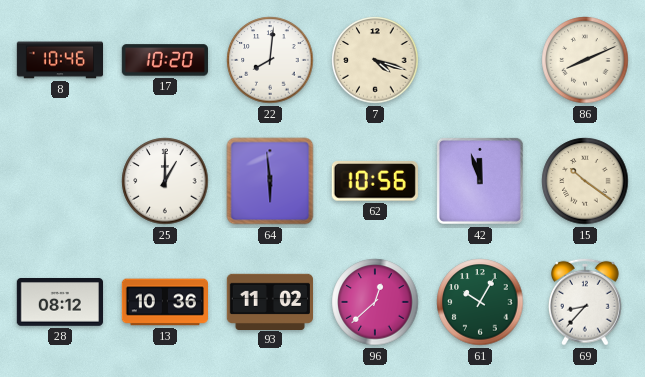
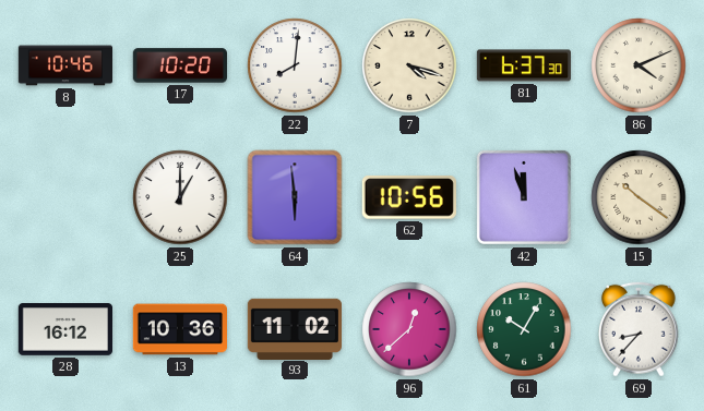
81: none -> 6:37 (523, 65)
86: 8:11 -> 4:11 (639, 65)
28: 08:12 -> 16:12 (64, 330)
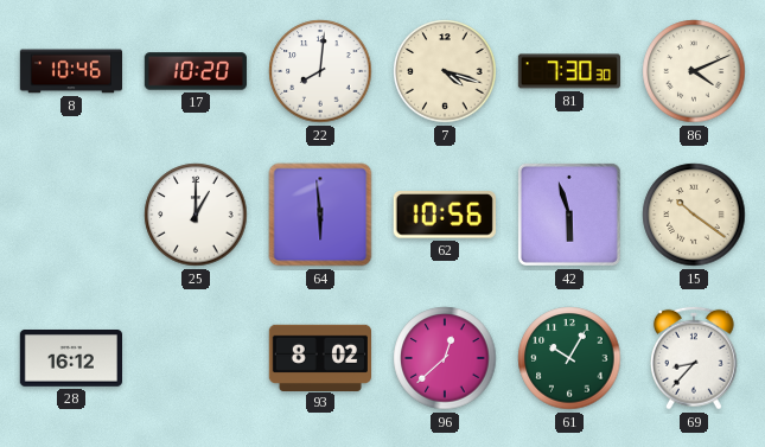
81: 6:37 -> 7:30 (568, 71)
42: 11:57 -> 5:57 (569, 215)
13: 10:36 -> none (179, 329)
93: 11:02 -> 8:02 (319, 357)
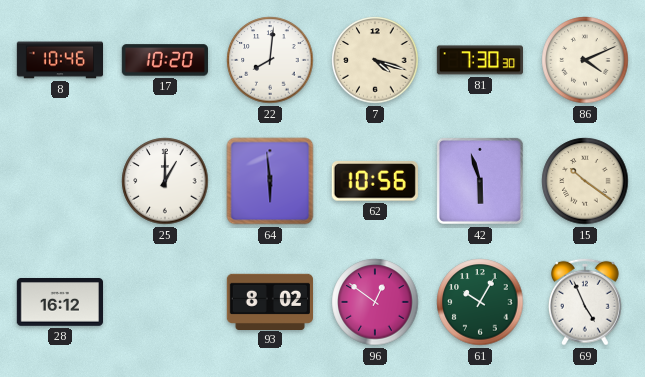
96: 12:38 -> 12:51 (375, 302)
69: 8:37 -> 4:56 (585, 302)
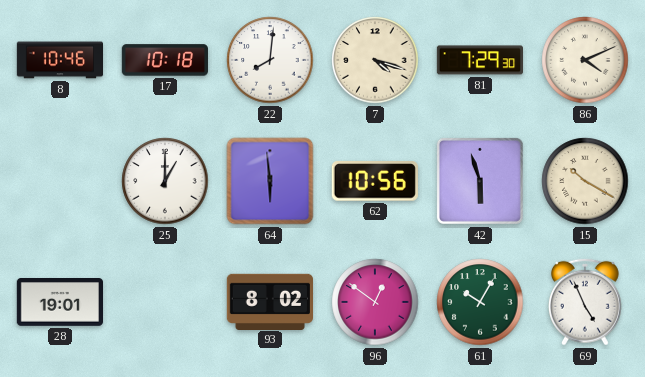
17: 10:20 -> 10:18 (164, 60)
81: 7:30 -> 7:29 (479, 60)
15: 10:21 -> 10:20 (585, 181)
28: 16:12 -> 19:01 (59, 303)
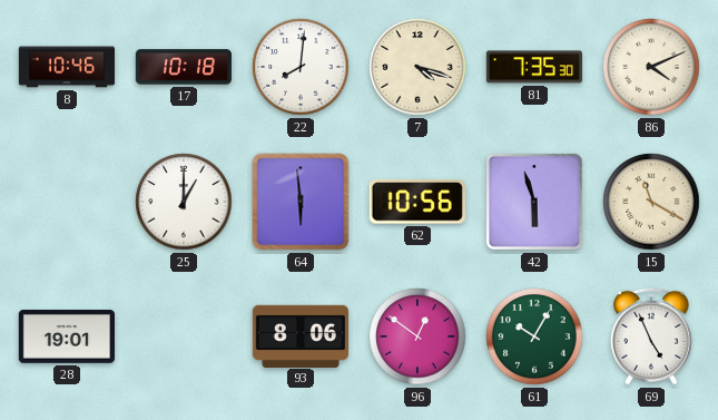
81: 7:29 -> 7:35 (533, 67)
15: 10:20 -> 11:20 (651, 202)
93: 8:02 -> 8:06 (299, 335)
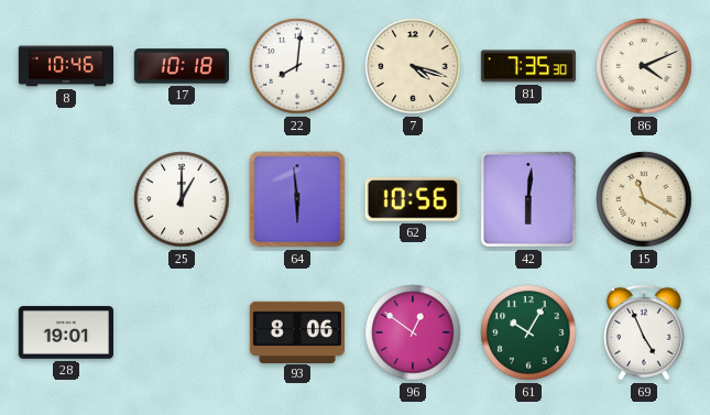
42: 5:57 -> 6:01 (528, 199)
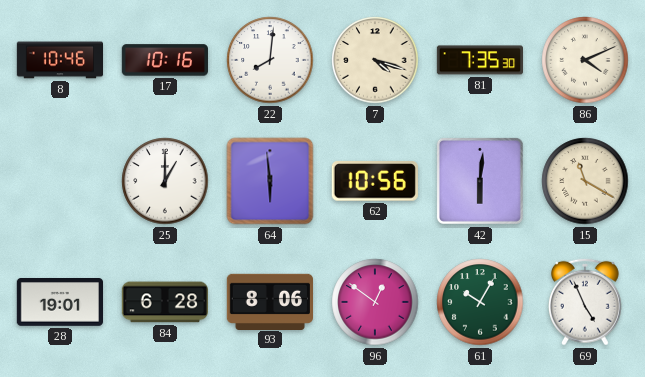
17: 10:18 -> 10:16 (164, 60)
84: none -> 6:28 (165, 302)
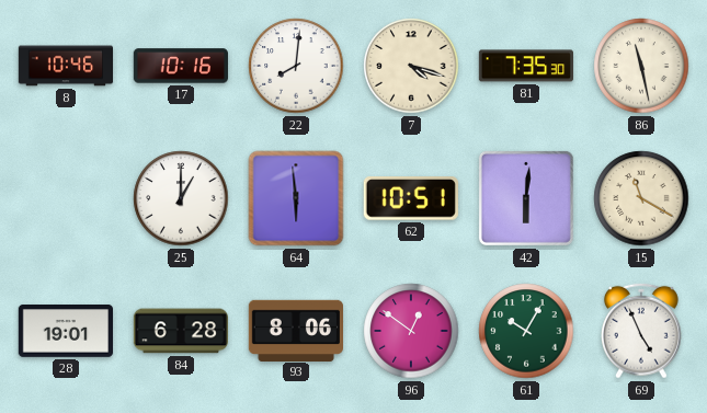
86: 4:11 -> 11:28 (641, 66)
62: 10:56 -> 10:51 (411, 198)
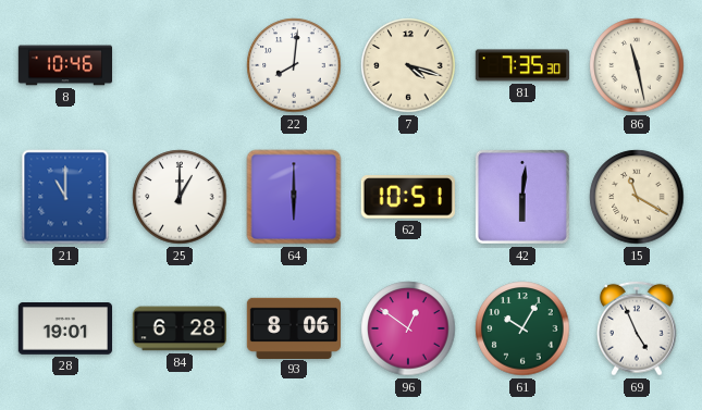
17: 10:16 -> none (180, 66)
21: none -> 11:00 (65, 197)
64: 5:59 -> 6:00 (294, 197)
